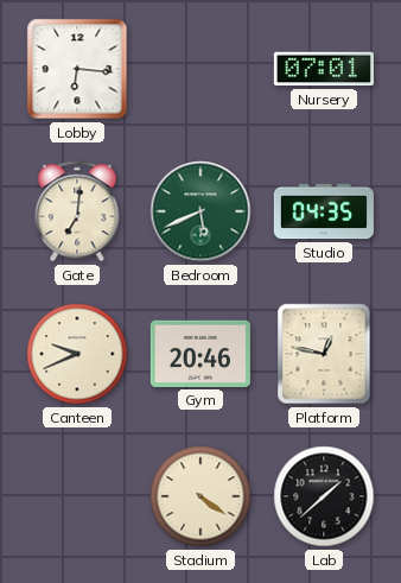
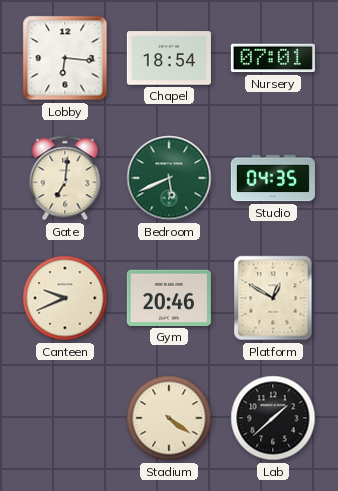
Chapel: none -> 18:54 (169, 58)
Platform: 12:47 -> 12:50 (273, 298)
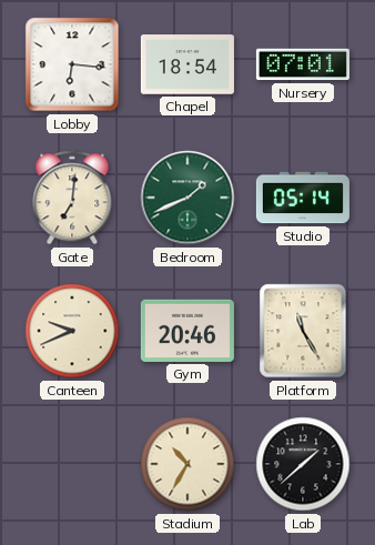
Bedroom: 5:41 -> 1:41 (187, 198)
Studio: 04:35 -> 05:14 (303, 198)
Platform: 12:50 -> 11:25 (303, 331)
Stadium: 4:21 -> 10:35 (187, 464)
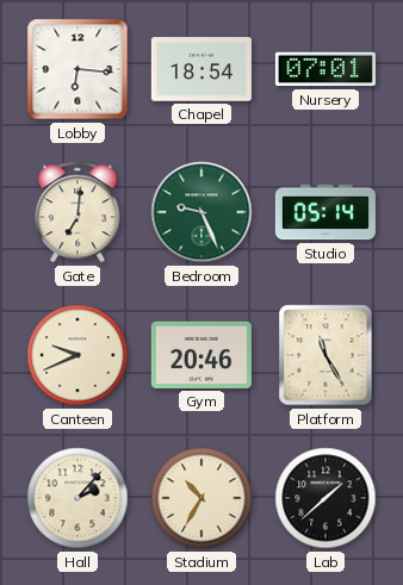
Bedroom: 1:41 -> 9:26 (201, 212)
Hall: none -> 2:07 (77, 498)
